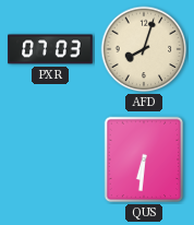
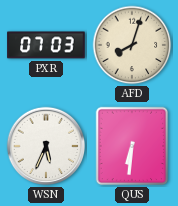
WSN: none -> 5:34 (46, 146)
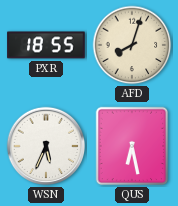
PXR: 07:03 -> 18:55 (46, 45)
QUS: 6:31 -> 6:28 (132, 146)
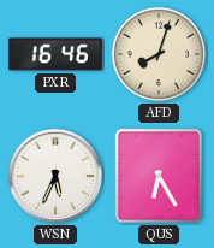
PXR: 18:55 -> 16:46 (55, 54)
QUS: 6:28 -> 6:25 (159, 176)
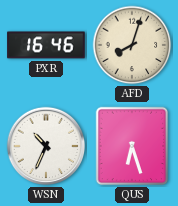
WSN: 5:34 -> 10:34 (46, 146)
QUS: 6:25 -> 6:27 (132, 146)
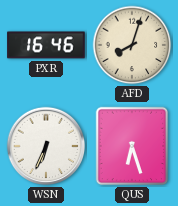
WSN: 10:34 -> 6:34 (46, 146)
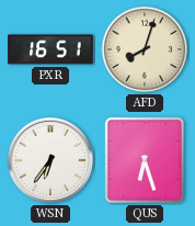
PXR: 16:46 -> 16:51 (50, 49)
WSN: 6:34 -> 6:36 (50, 160)
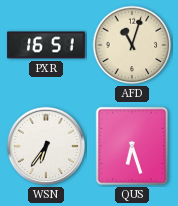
AFD: 8:03 -> 11:03 (132, 45)
